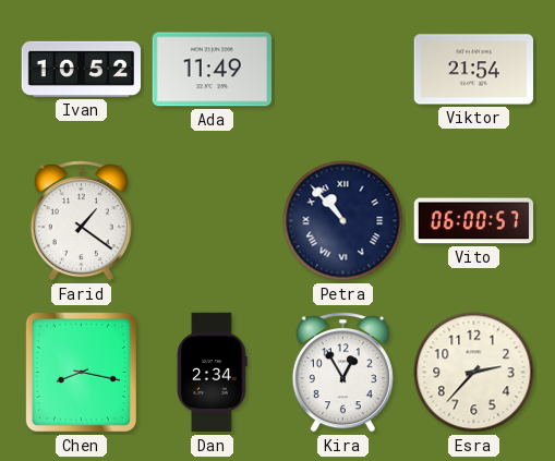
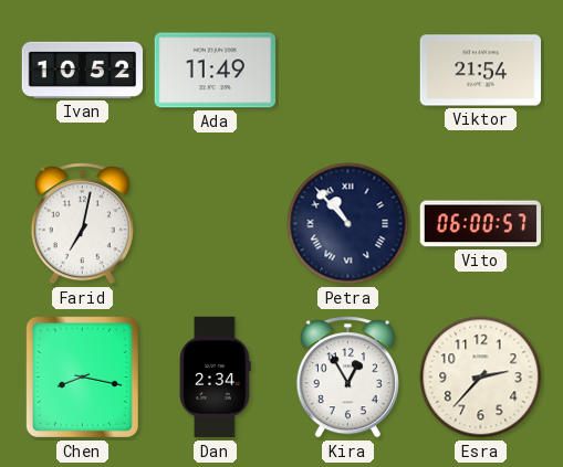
Farid: 1:21 -> 7:02 (82, 224)
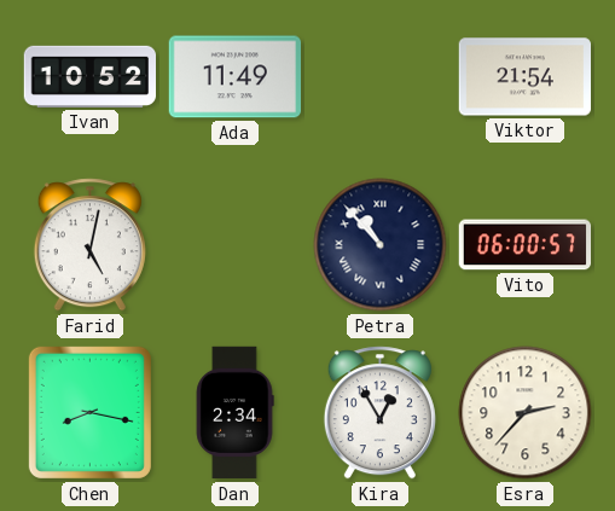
Farid: 7:02 -> 5:02 (89, 245)
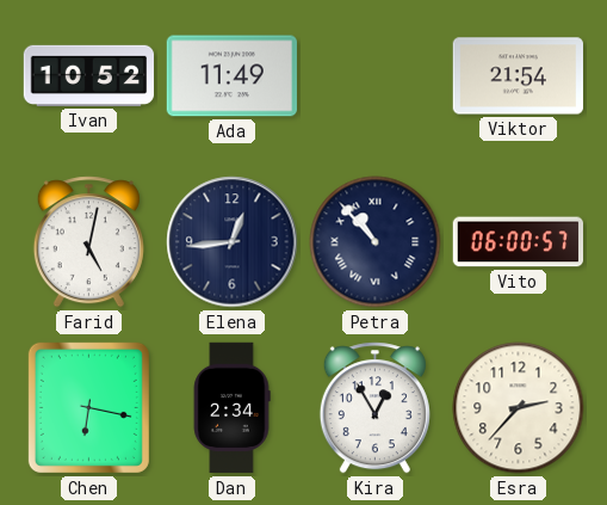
Elena: none -> 12:44 (233, 242)
Chen: 8:17 -> 6:17 (88, 407)
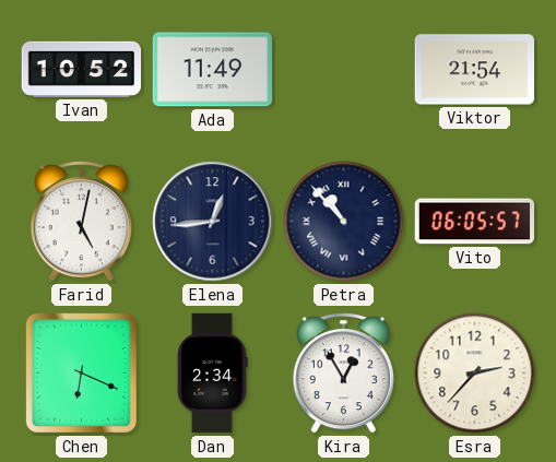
Vito: 06:00 -> 06:05 (474, 222)
Chen: 6:17 -> 6:19 (81, 372)
